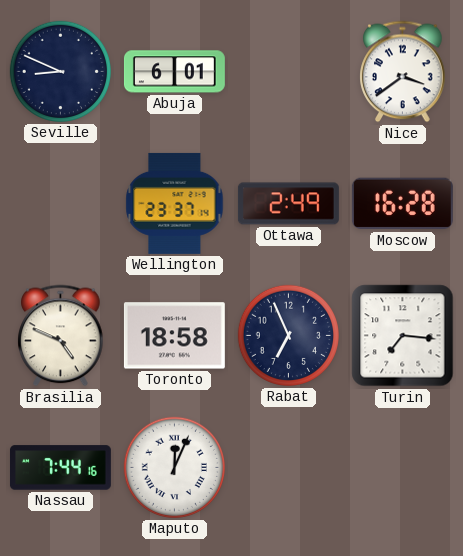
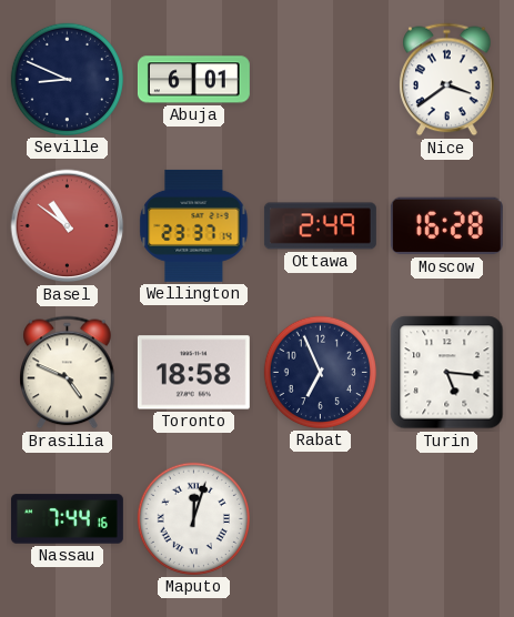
Basel: none -> 10:51 (68, 226)
Turin: 7:16 -> 5:16 (447, 373)
Maputo: 12:04 -> 12:03 (193, 518)
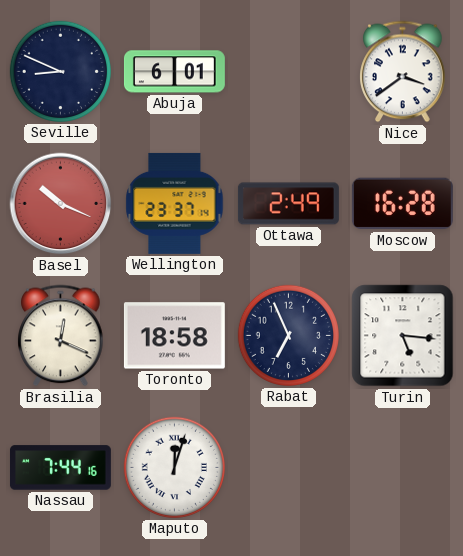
Basel: 10:51 -> 10:19 (61, 204)
Brasilia: 4:49 -> 12:19 (61, 336)
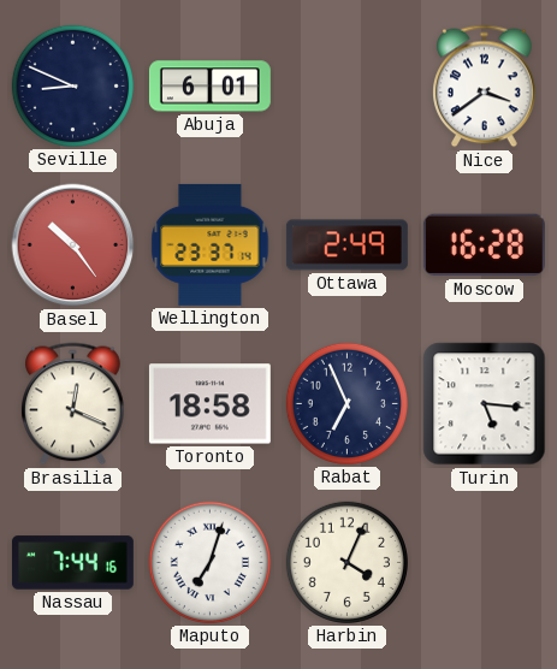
Basel: 10:19 -> 10:24 (73, 245)
Maputo: 12:03 -> 7:03 (209, 562)
Harbin: none -> 4:04 (346, 562)
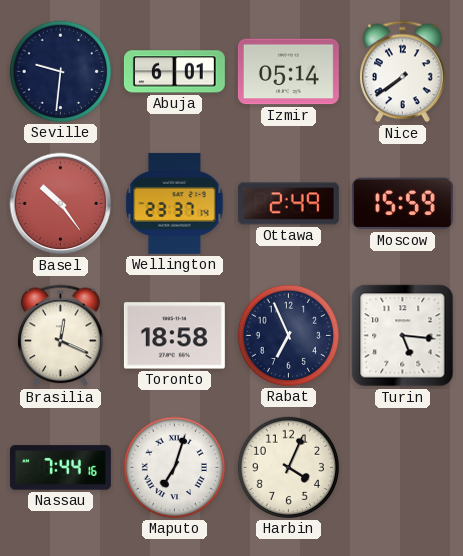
Seville: 8:49 -> 9:31 (60, 71)
Izmir: none -> 05:14 (288, 72)
Nice: 3:39 -> 7:39 (403, 72)
Moscow: 16:28 -> 15:59 (402, 204)
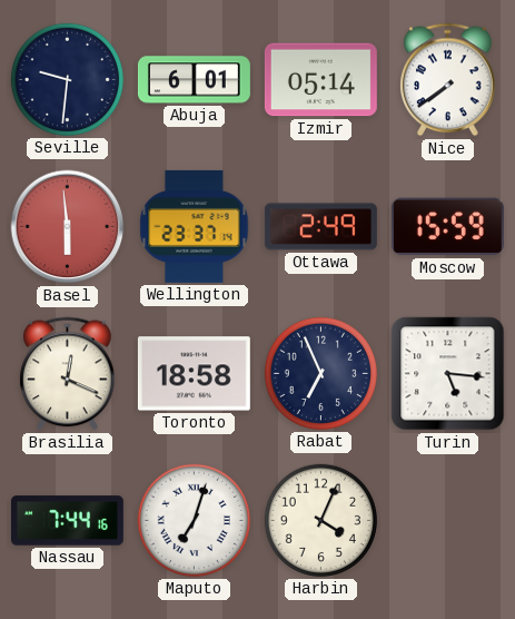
Basel: 10:24 -> 5:59 (68, 227)
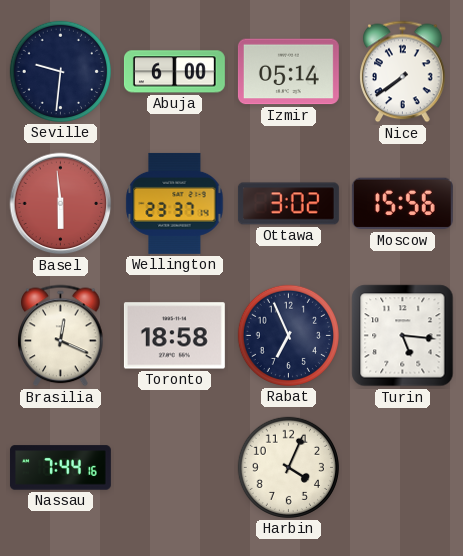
Abuja: 6:01 -> 6:00 (174, 72)
Ottawa: 2:49 -> 3:02 (288, 204)
Moscow: 15:59 -> 15:56 (402, 204)
Maputo: 7:03 -> none (194, 520)
